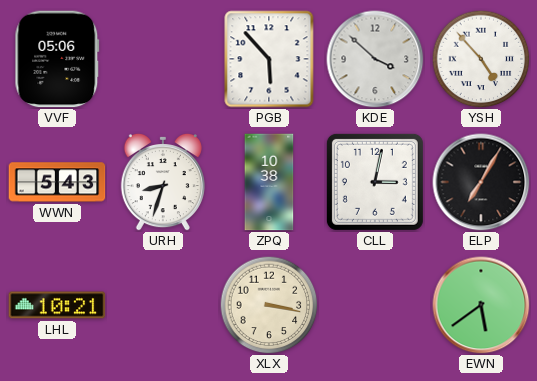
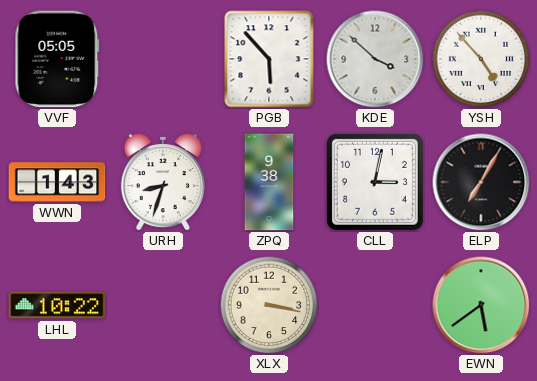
VVF: 05:06 -> 05:05 (57, 59)
WWN: 5:43 -> 1:43 (57, 182)
ZPQ: 10:38 -> 9:38 (269, 182)
LHL: 10:21 -> 10:22 (57, 305)
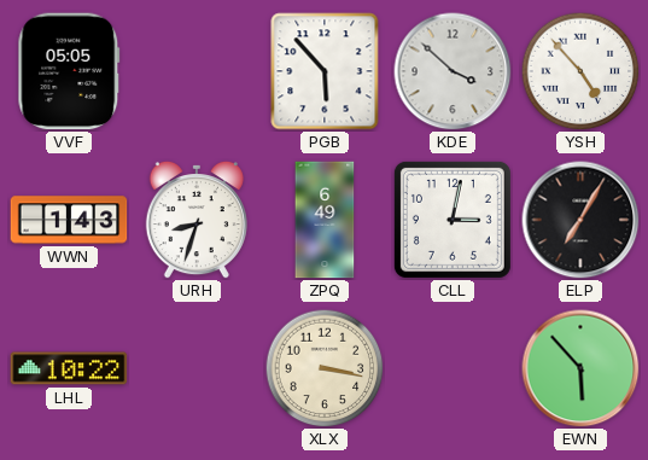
ZPQ: 9:38 -> 6:49 (325, 220)
EWN: 5:39 -> 5:53 (580, 368)
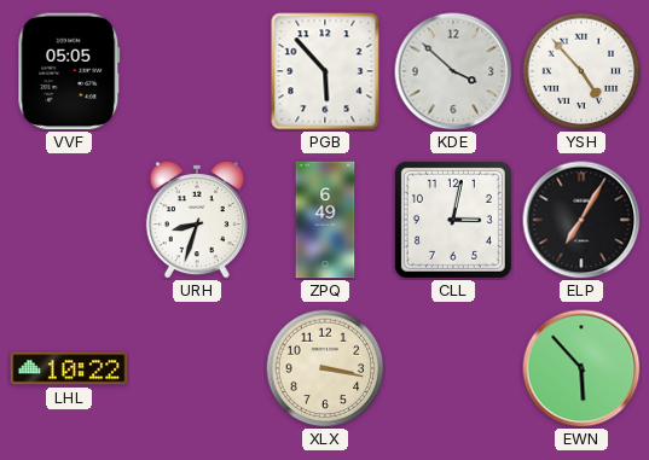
WWN: 1:43 -> none (69, 220)
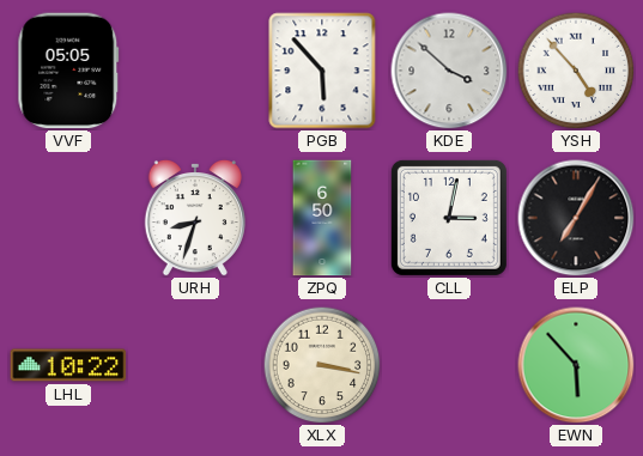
ZPQ: 6:49 -> 6:50 (322, 218)
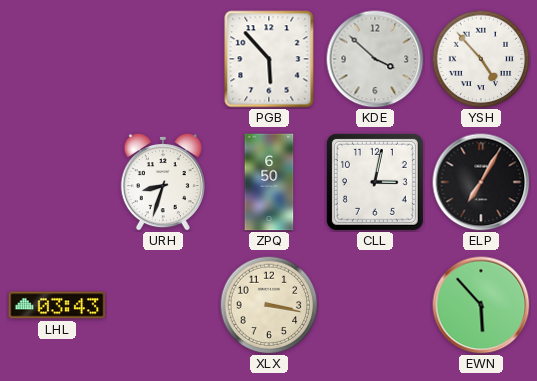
VVF: 05:05 -> none (68, 71)
LHL: 10:22 -> 03:43 (57, 305)
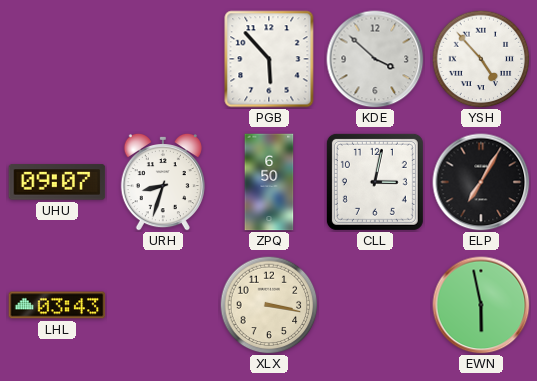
UHU: none -> 09:07 (57, 182)
EWN: 5:53 -> 5:58 (481, 305)
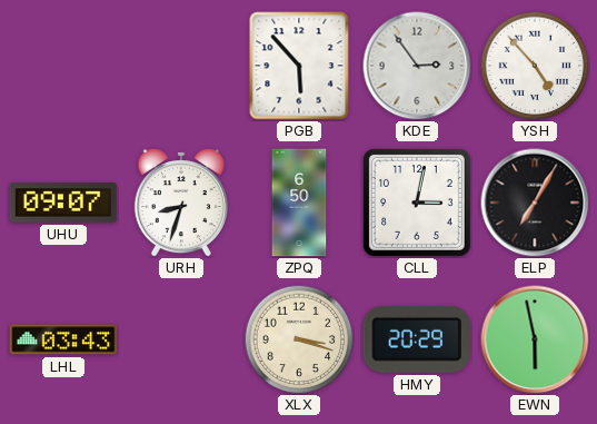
KDE: 3:52 -> 2:54 (417, 66)
XLX: 3:17 -> 3:18 (299, 339)
HMY: none -> 20:29 (416, 339)
